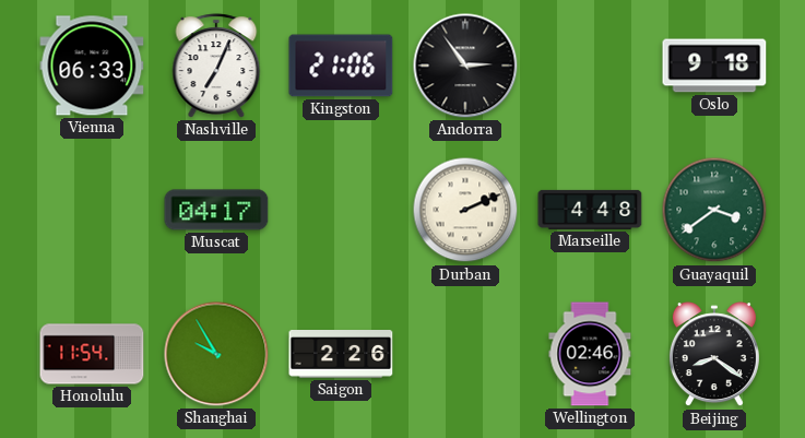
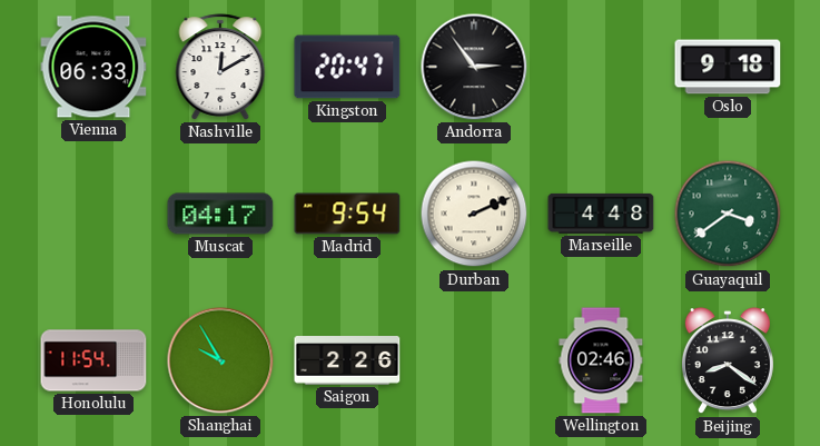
Nashville: 7:04 -> 12:10 (220, 67)
Kingston: 21:06 -> 20:47 (347, 67)
Madrid: none -> 9:54 (347, 214)
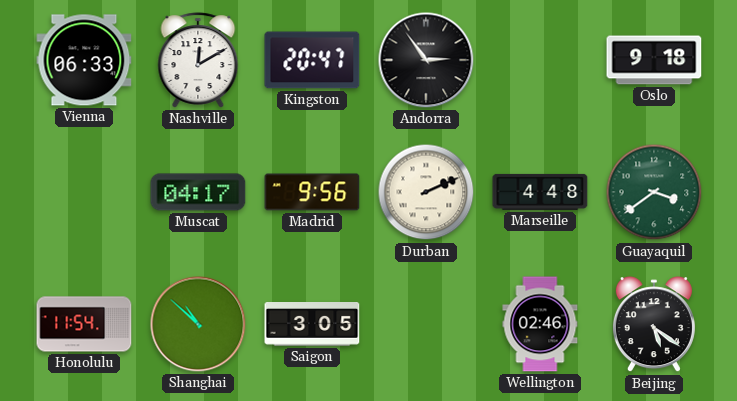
Madrid: 9:54 -> 9:56 (312, 192)
Shanghai: 9:55 -> 10:52 (198, 324)
Saigon: 2:26 -> 3:05 (312, 325)
Beijing: 8:21 -> 5:21 (654, 325)
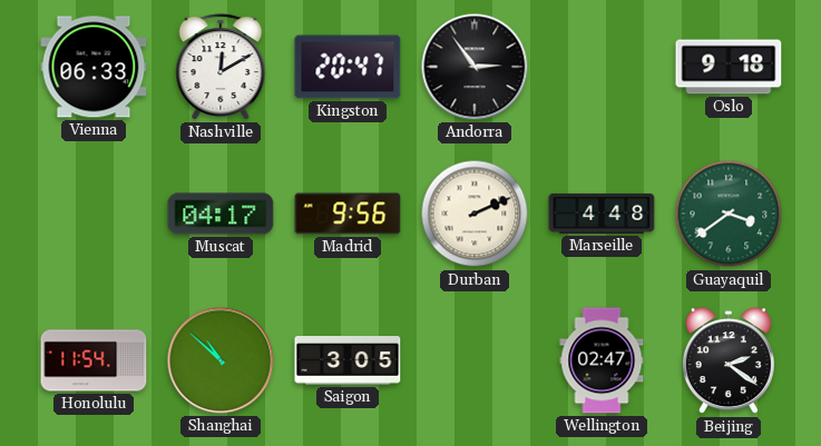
Wellington: 02:46 -> 02:47 (602, 360)
Beijing: 5:21 -> 2:21 (729, 361)
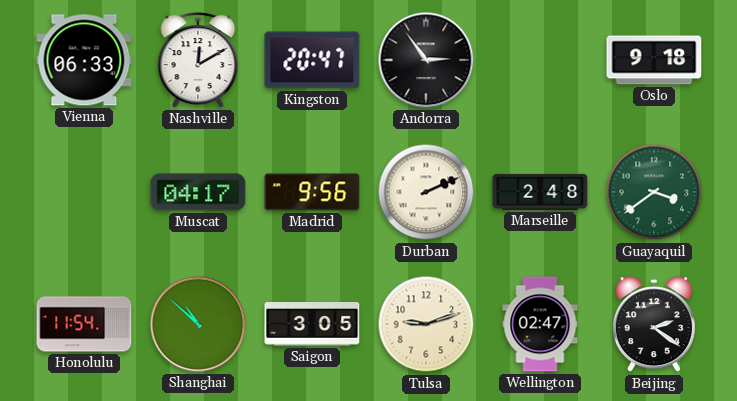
Marseille: 4:48 -> 2:48 (540, 192)
Tulsa: none -> 9:12 (426, 324)
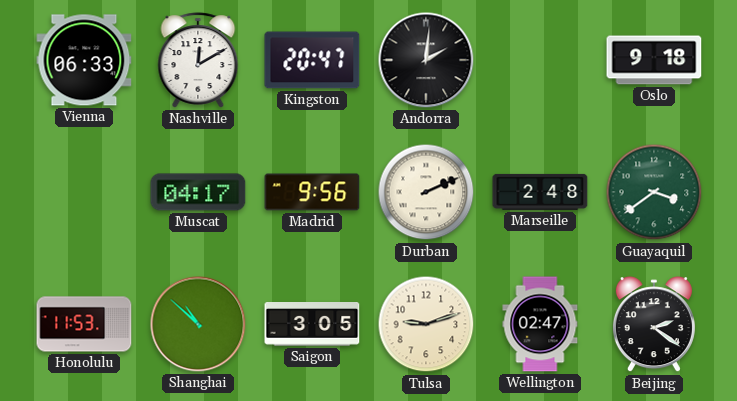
Andorra: 2:54 -> 2:01 (426, 60)
Honolulu: 11:54 -> 11:53 (84, 324)
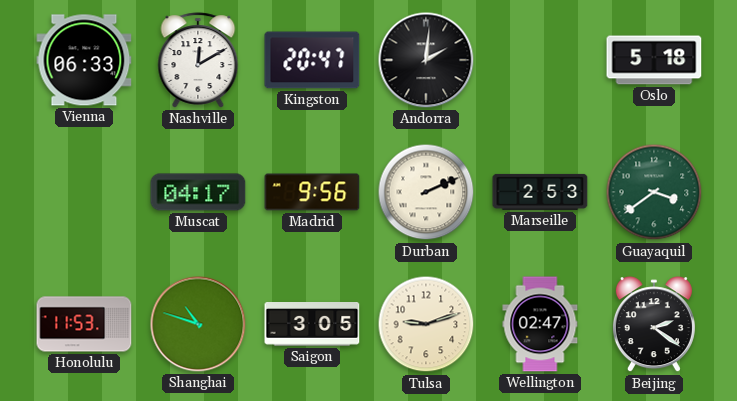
Oslo: 9:18 -> 5:18 (654, 60)
Marseille: 2:48 -> 2:53 (540, 192)
Shanghai: 10:52 -> 10:48 (198, 324)
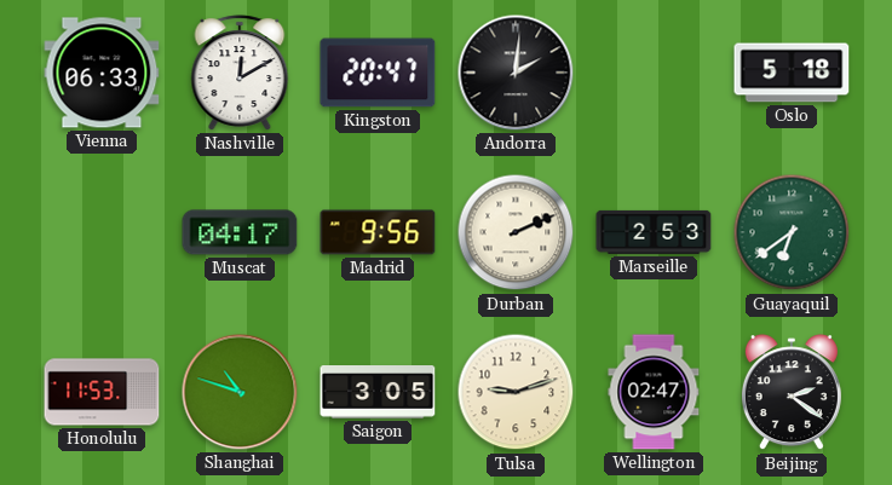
Guayaquil: 3:39 -> 6:39 (792, 232)
